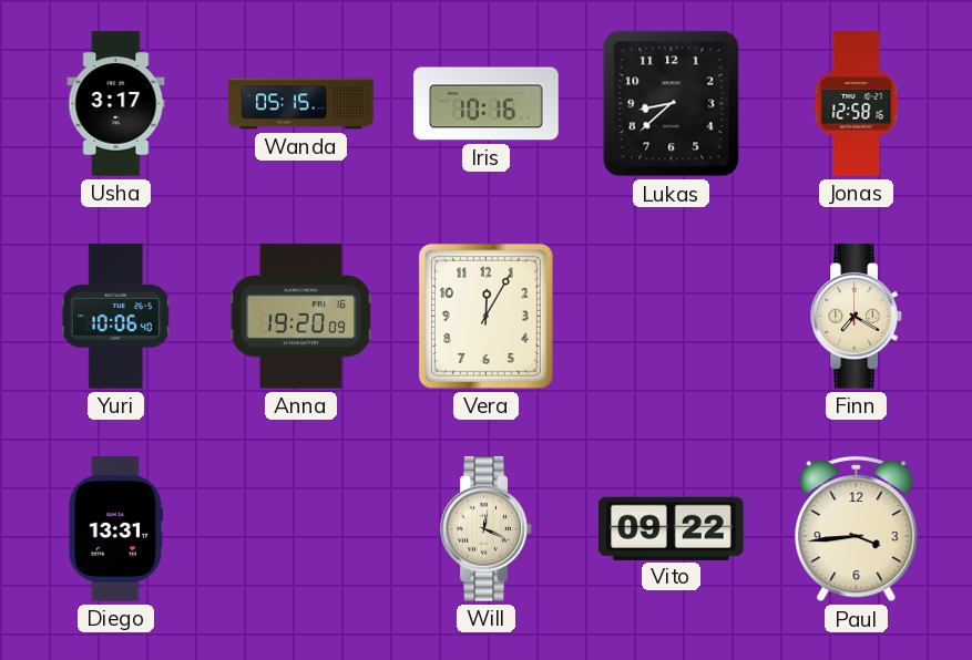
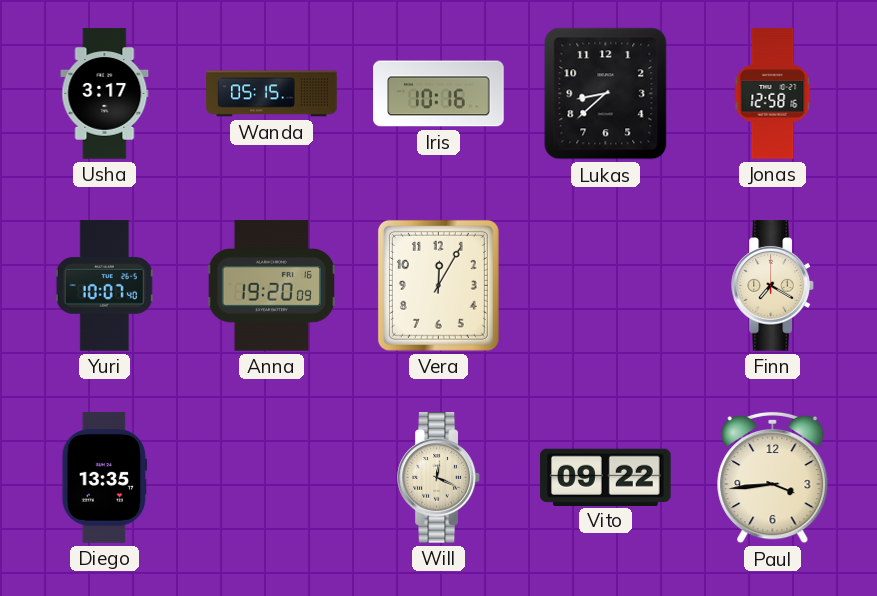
Yuri: 10:06 -> 10:07 (104, 286)
Diego: 13:31 -> 13:35 (105, 478)
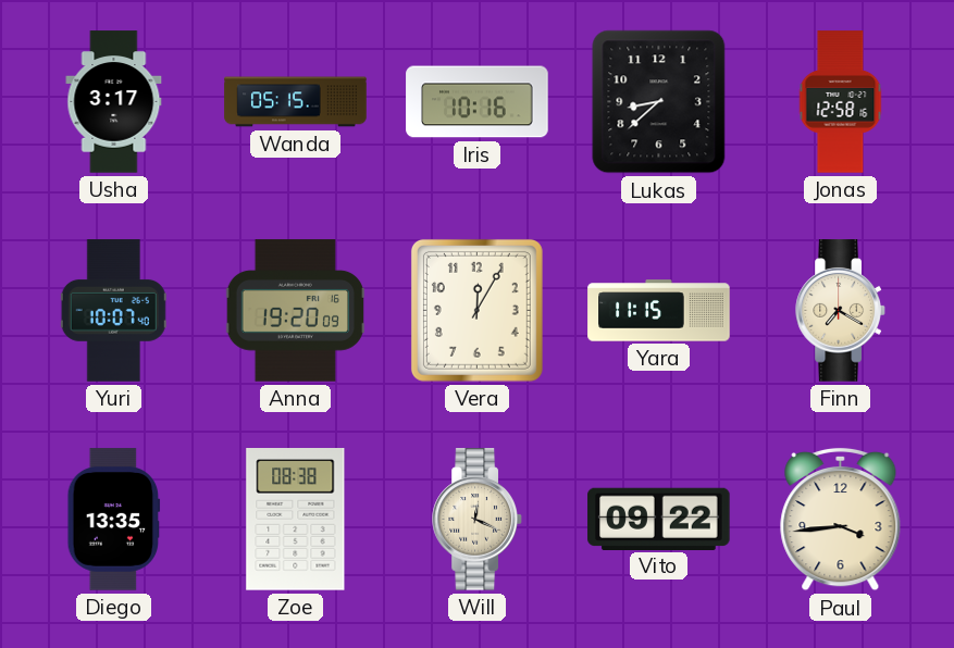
Yara: none -> 11:15 (659, 311)
Zoe: none -> 08:38 (296, 520)
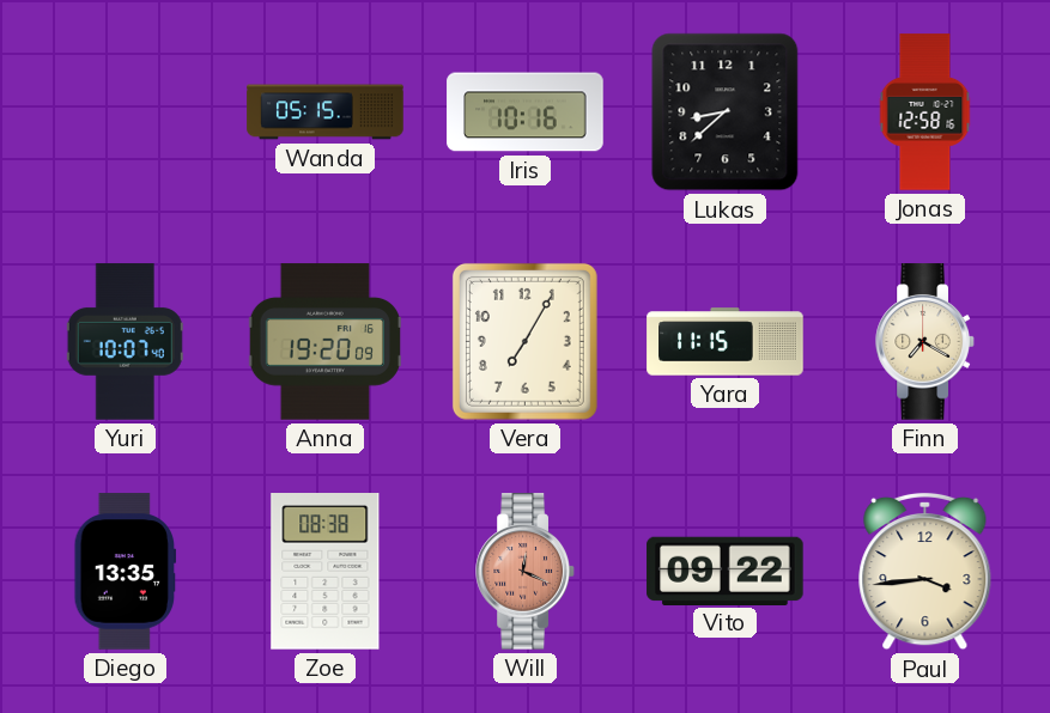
Usha: 3:17 -> none (114, 102)
Vera: 12:05 -> 7:05 (524, 341)
Will dial: cream -> salmon (526, 572)
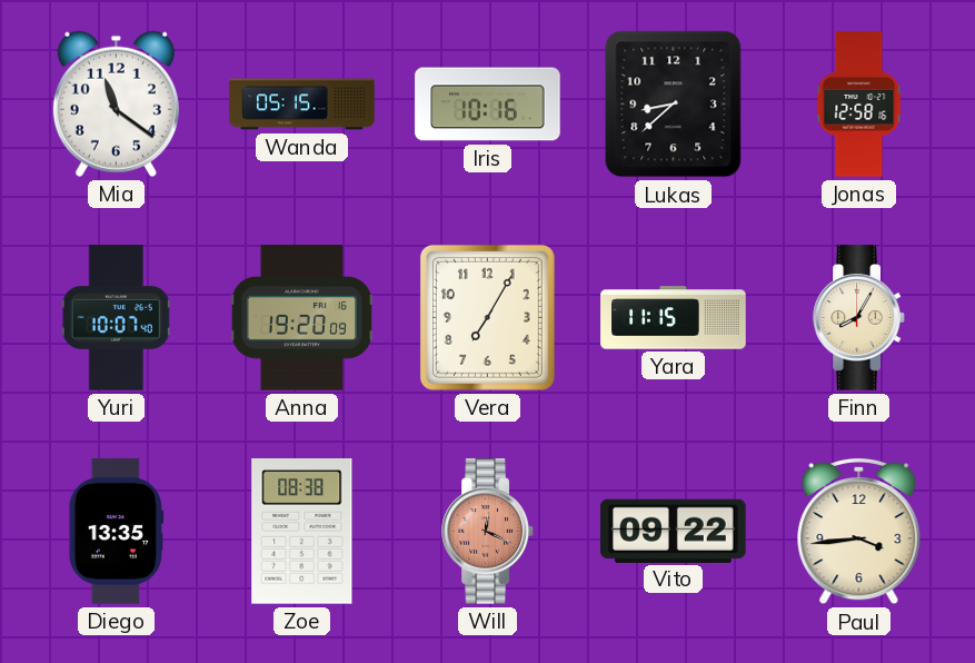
Mia: none -> 11:21 (116, 103)
Finn: 7:20 -> 8:05 (859, 318)
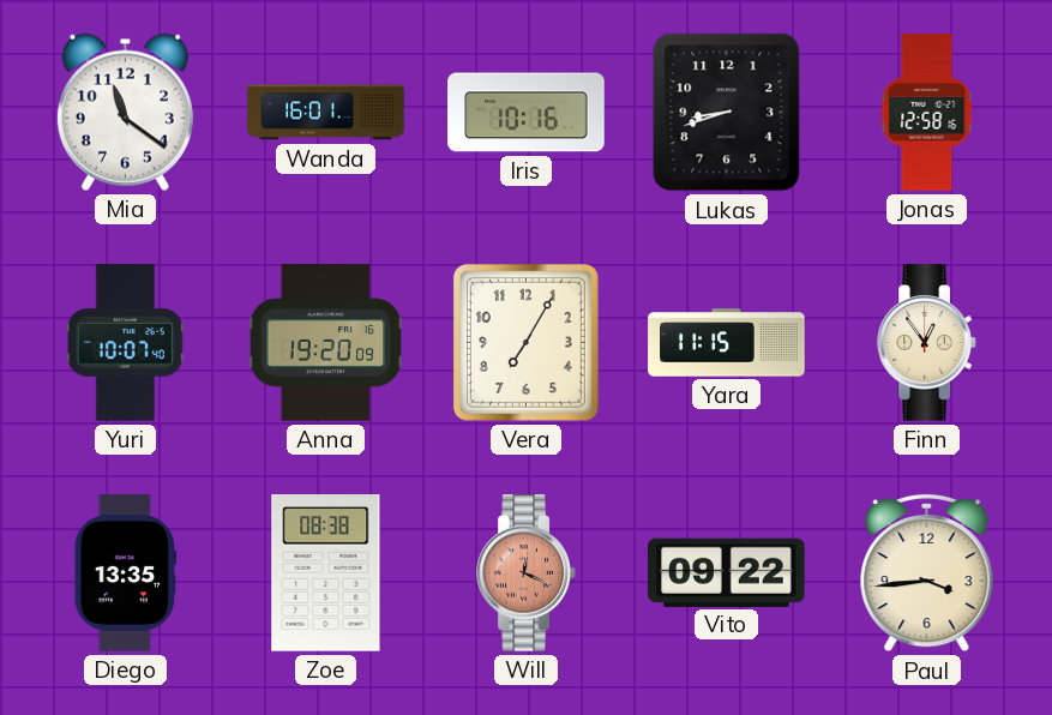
Wanda: 05:15 -> 16:01 (326, 113)
Lukas: 8:38 -> 8:42 (727, 113)
Finn: 8:05 -> 12:54 (927, 343)
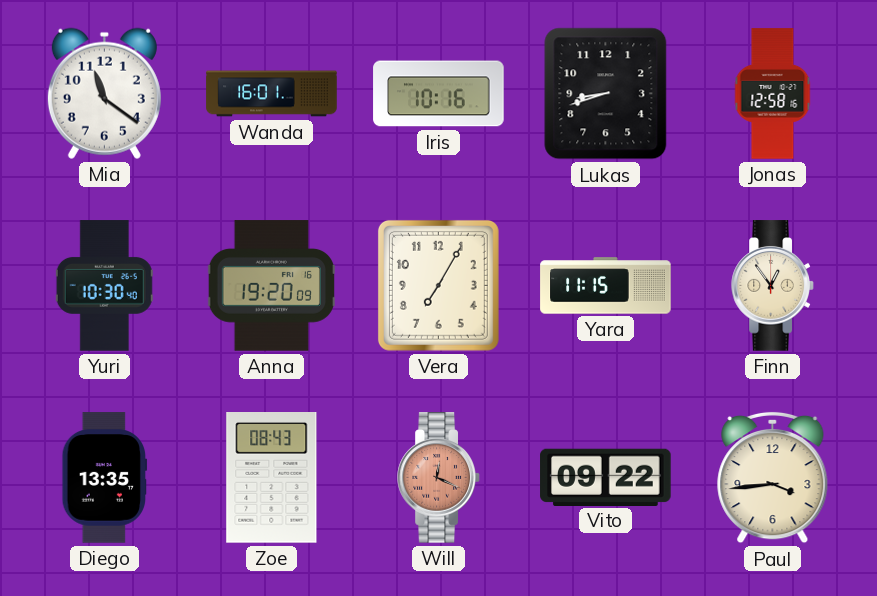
Yuri: 10:07 -> 10:30 (104, 286)
Zoe: 08:38 -> 08:43 (272, 478)
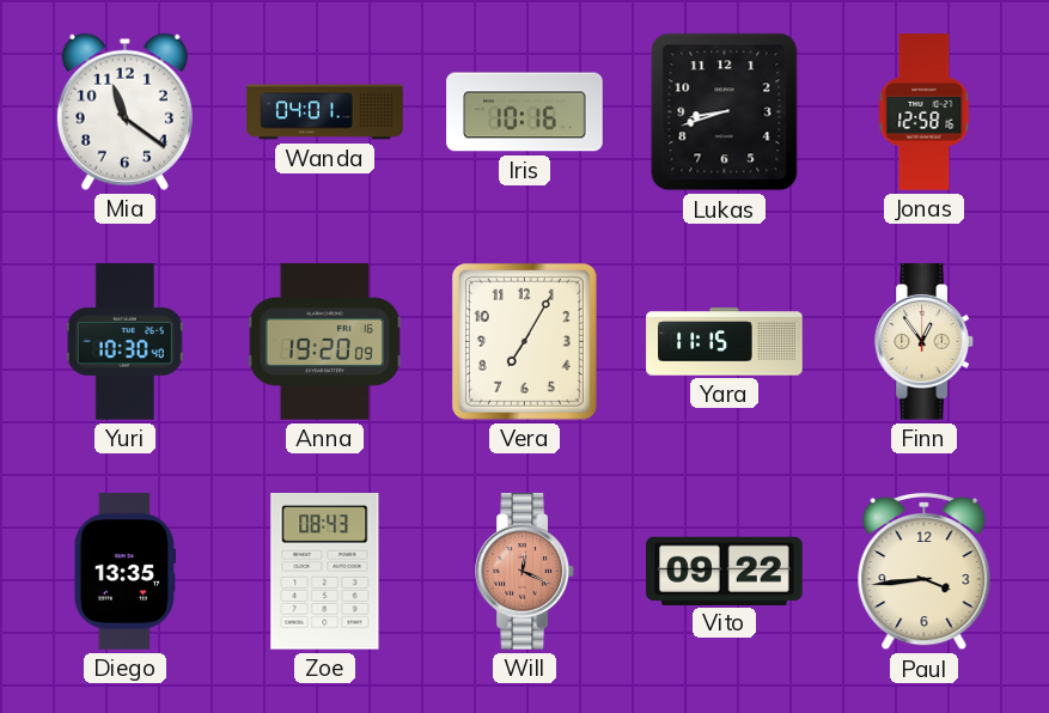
Wanda: 16:01 -> 04:01 (325, 112)
